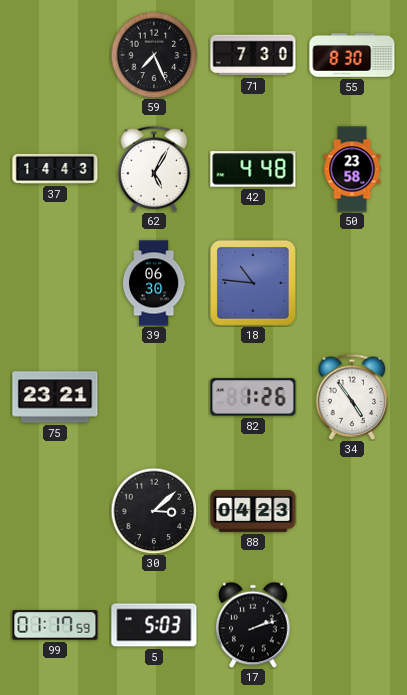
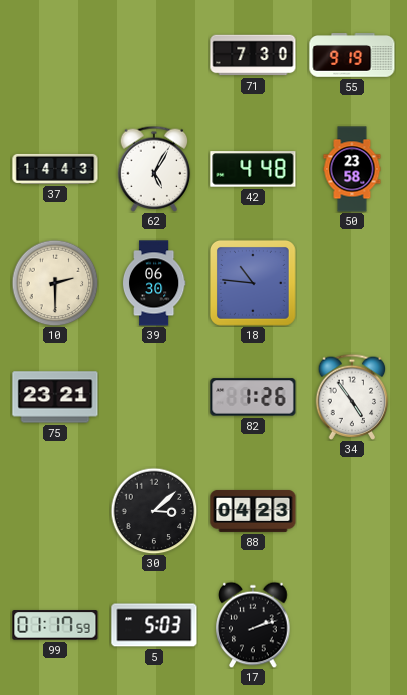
59: 7:26 -> none (154, 55)
55: 8:30 -> 9:19 (352, 55)
10: none -> 2:30 (55, 283)
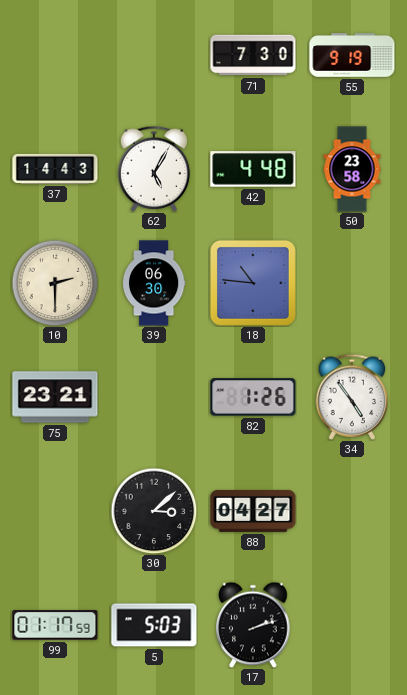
88: 04:23 -> 04:27 (253, 511)
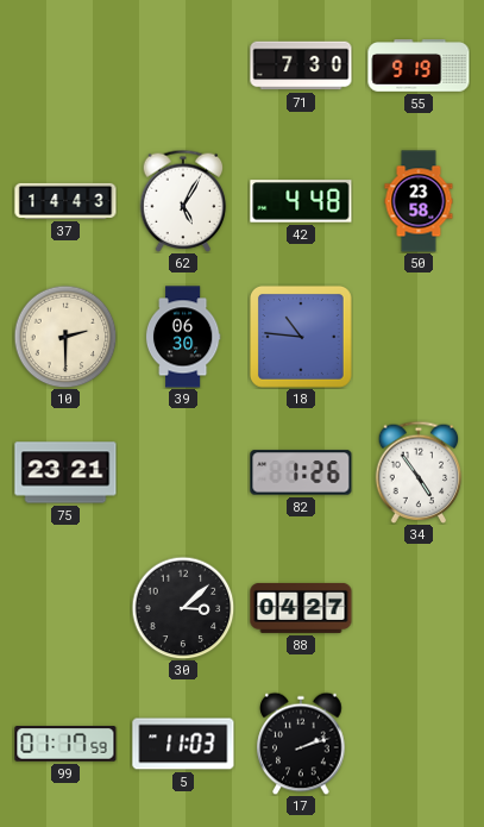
5: 5:03 -> 11:03 (183, 744)
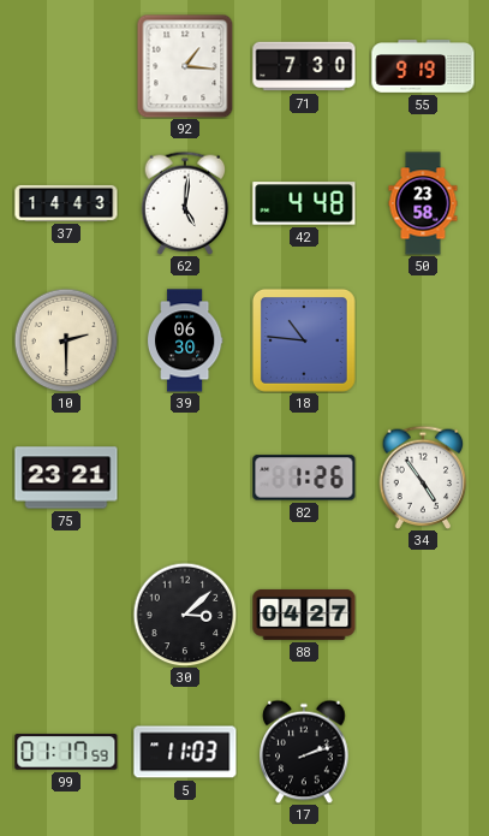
92: none -> 1:16 (185, 66)
62: 5:05 -> 5:01 (185, 203)
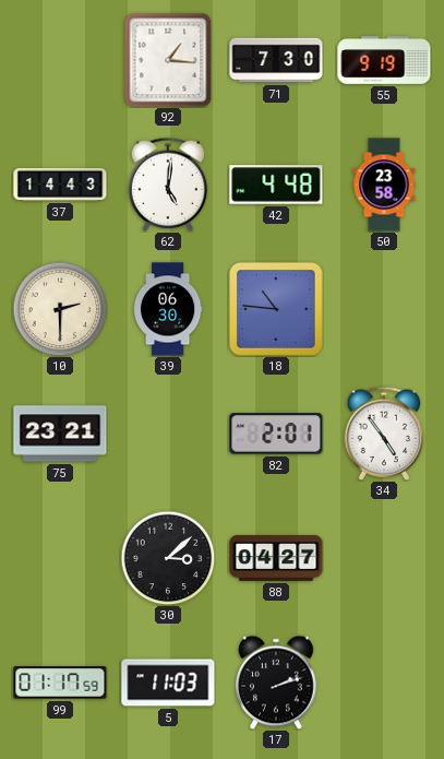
82: 1:26 -> 2:01 (276, 434)
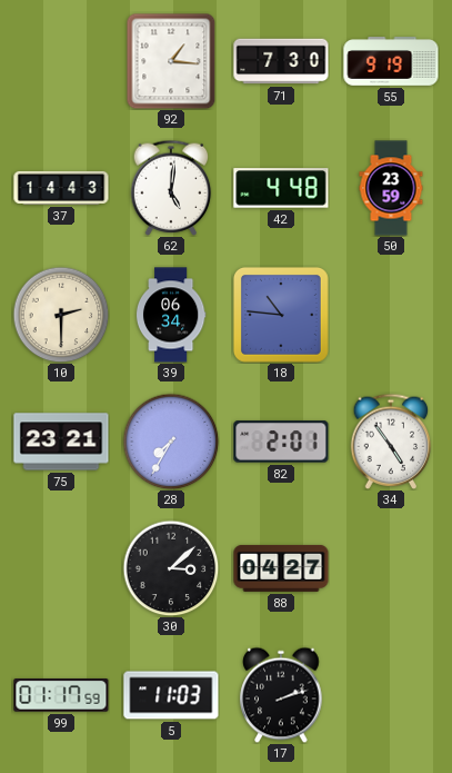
50: 23:58 -> 23:59 (391, 188)
39: 06:30 -> 06:34 (171, 315)
28: none -> 7:35 (171, 442)
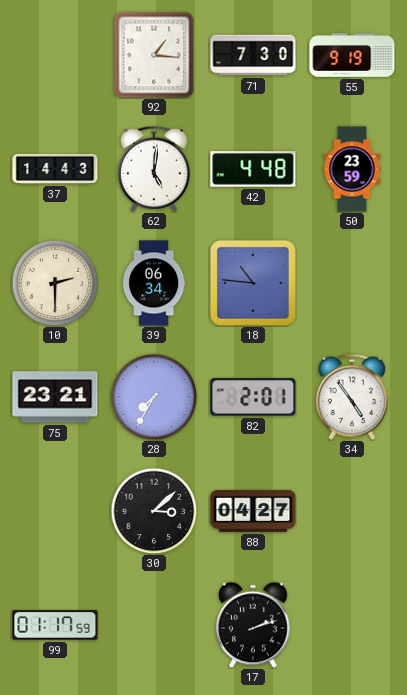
5: 11:03 -> none (171, 695)
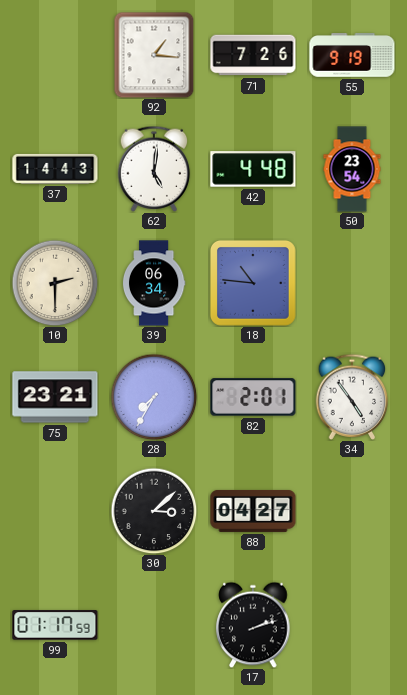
71: 7:30 -> 7:26 (253, 55)
50: 23:59 -> 23:54 (352, 169)
